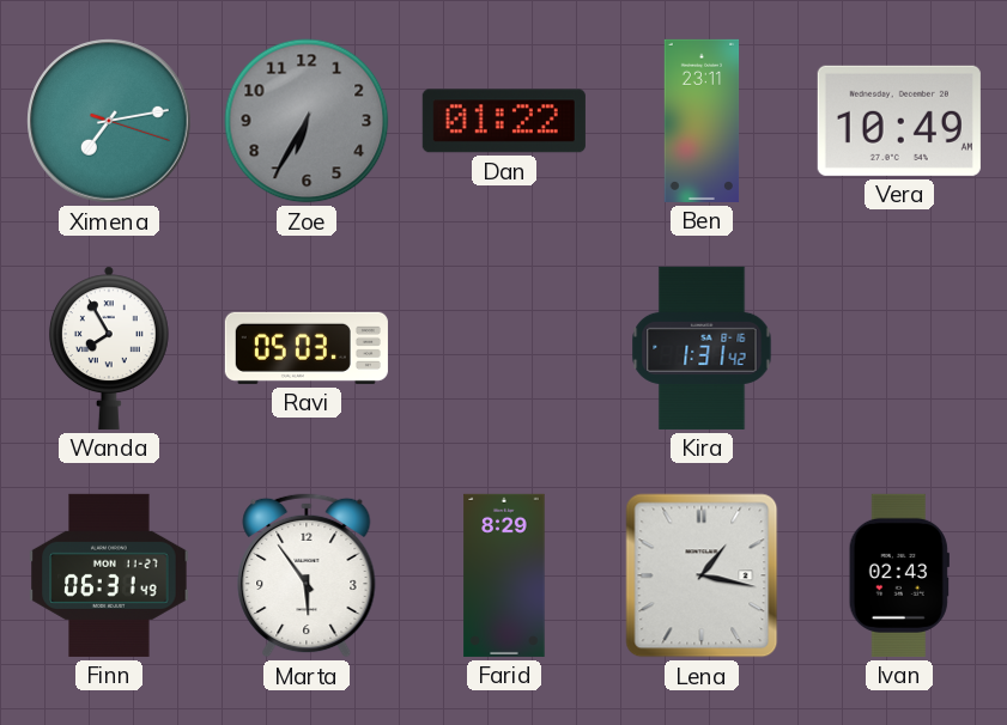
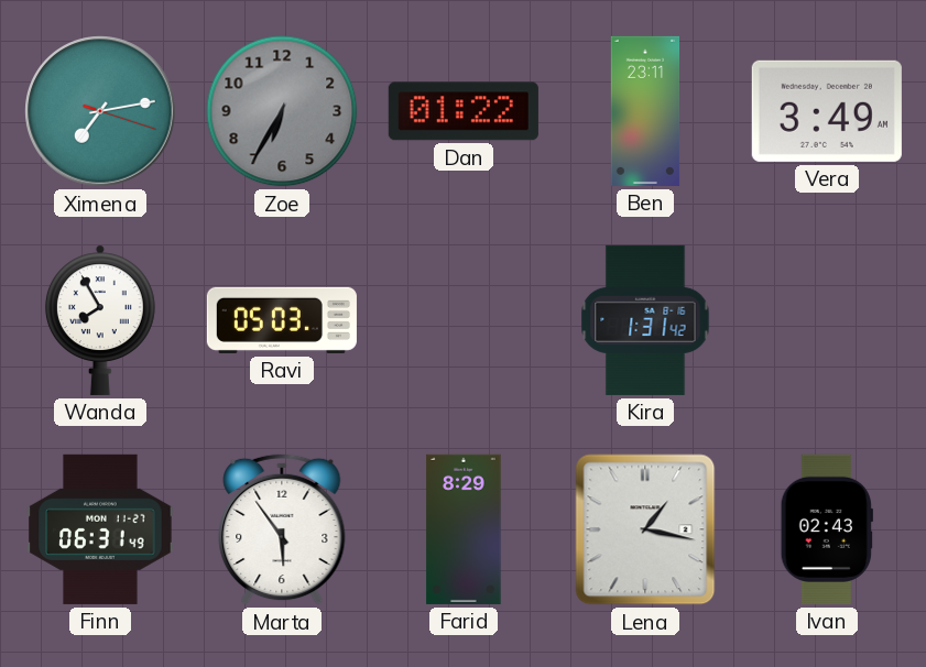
Vera: 10:49 -> 3:49 (827, 111)
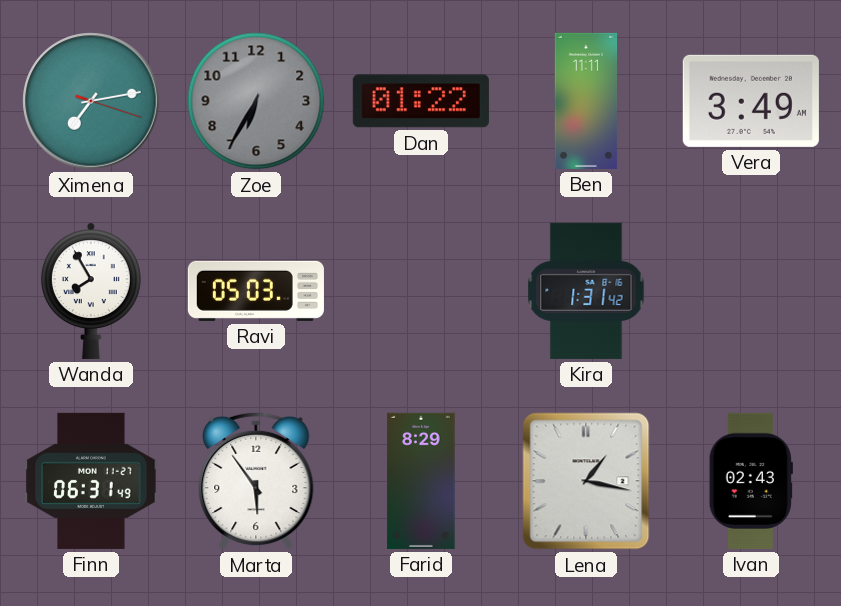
Ben: 23:11 -> 11:11 (586, 101)
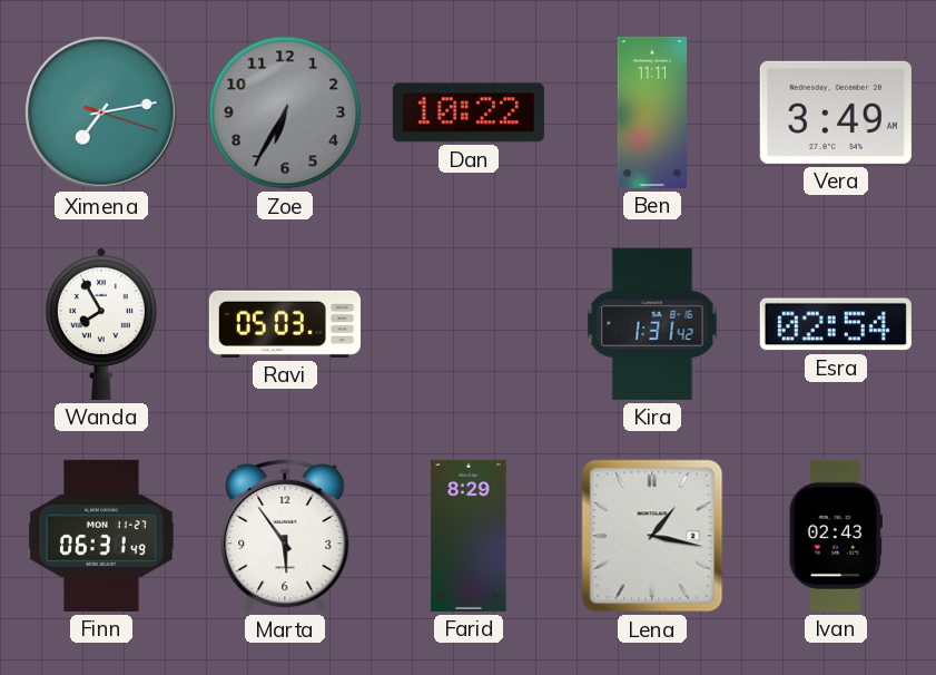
Dan: 01:22 -> 10:22 (469, 113)
Esra: none -> 02:54 (836, 324)
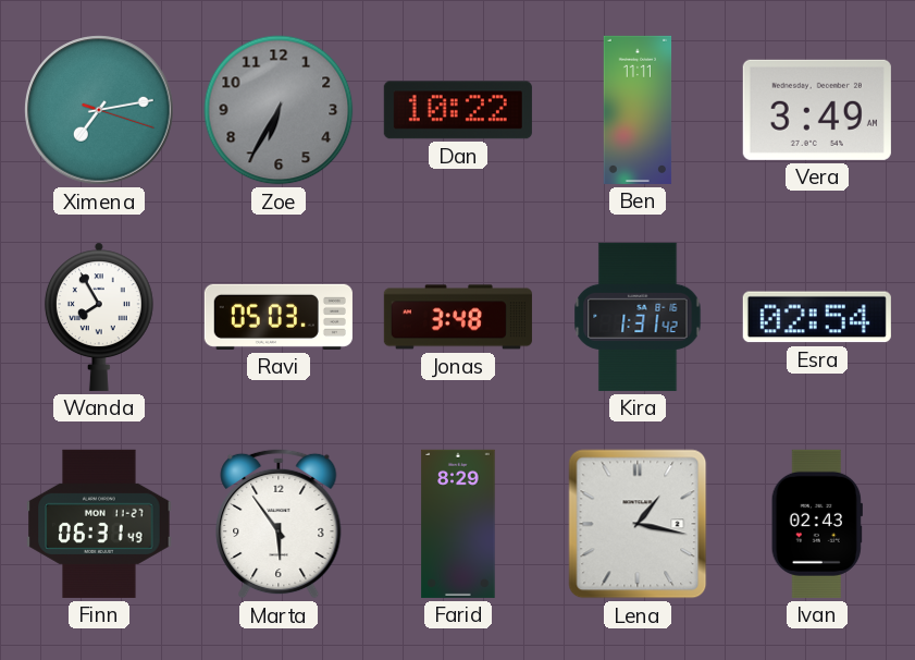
Jonas: none -> 3:48 (458, 317)
